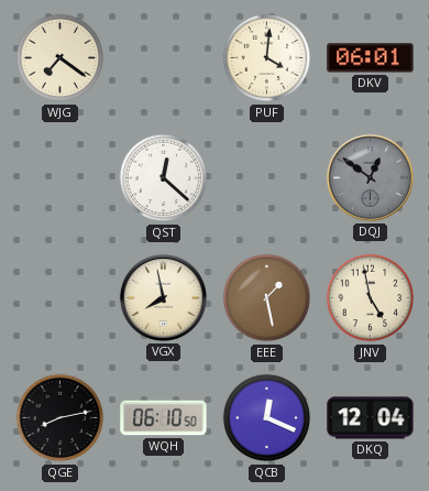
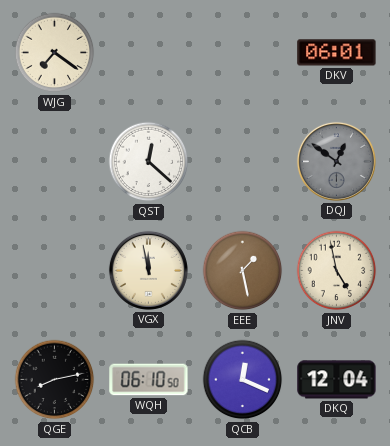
PUF: 4:01 -> none (267, 58)
VGX: 7:58 -> 11:58 (148, 270)
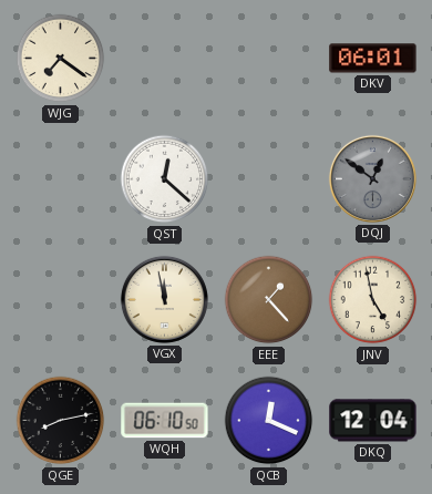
EEE: 1:28 -> 1:23 (269, 300)
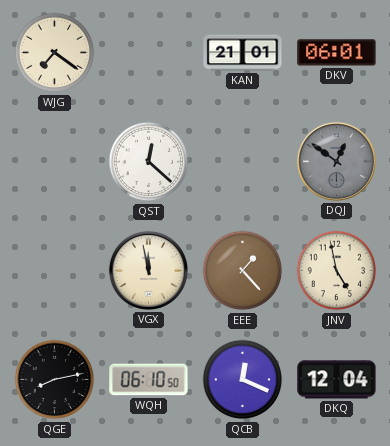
KAN: none -> 21:01 (243, 53)
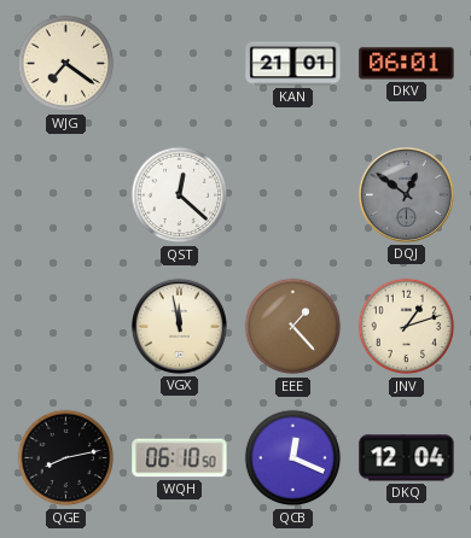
JNV: 4:58 -> 1:12 (407, 327)
